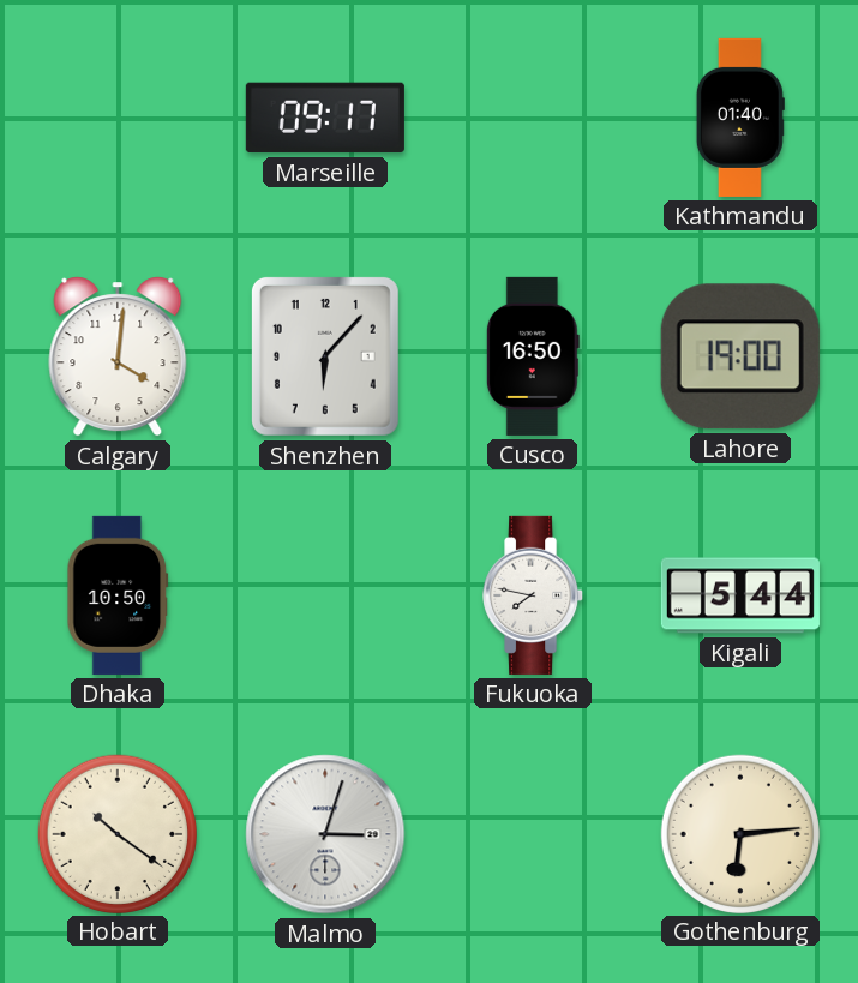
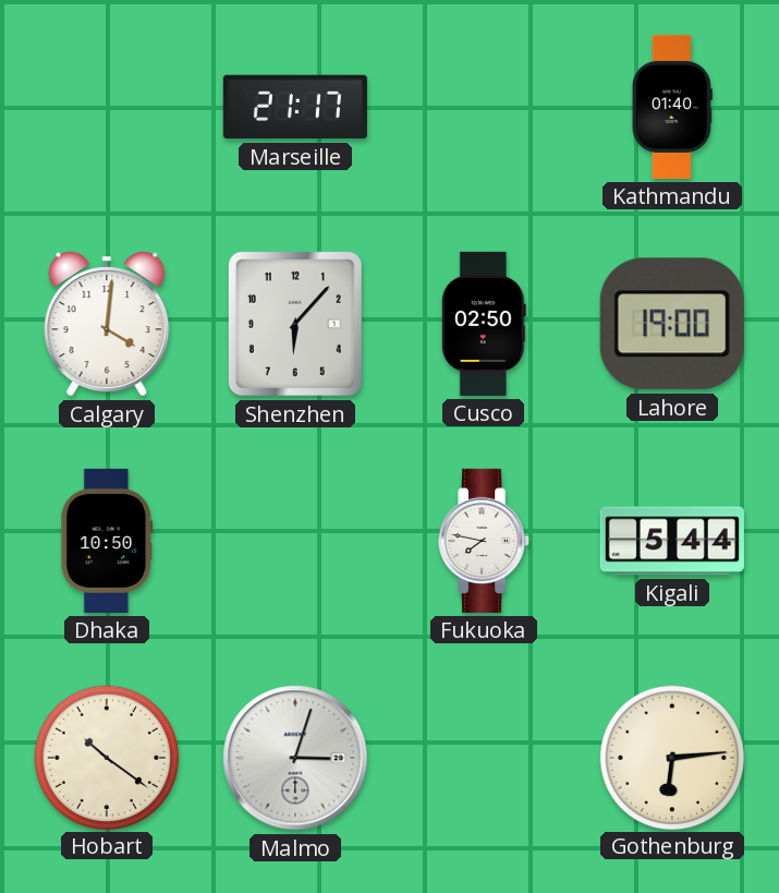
Marseille: 09:17 -> 21:17 (295, 107)
Cusco: 16:50 -> 02:50 (484, 324)
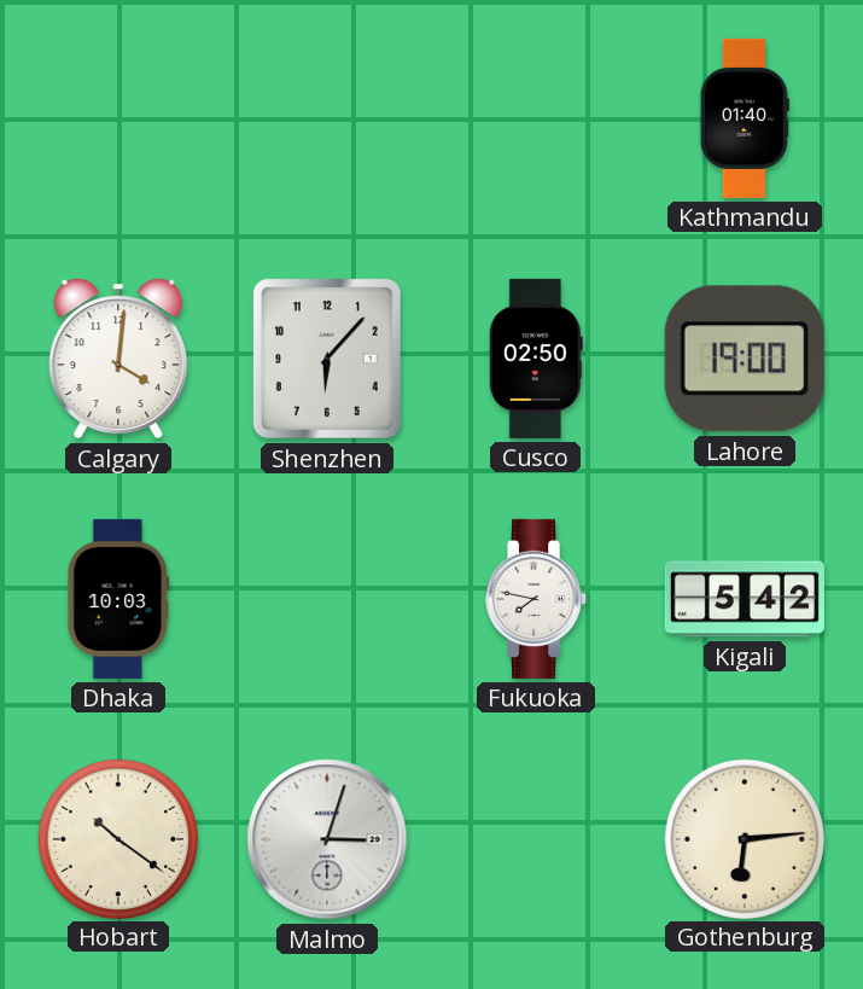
Marseille: 21:17 -> none (295, 107)
Dhaka: 10:50 -> 10:03 (118, 599)
Kigali: 5:44 -> 5:42 (745, 599)
